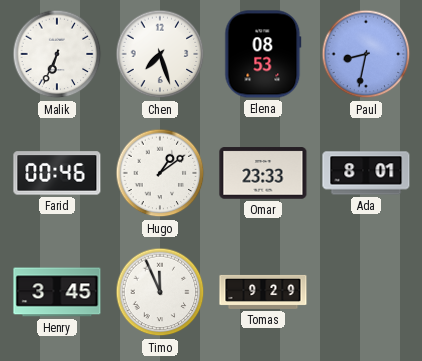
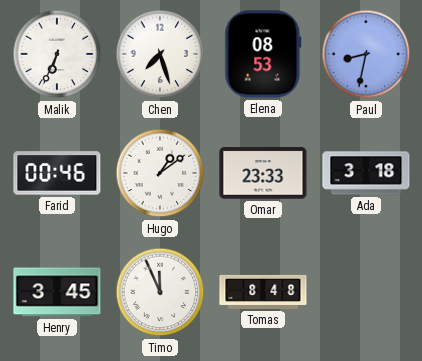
Ada: 8:01 -> 3:18 (366, 173)
Tomas: 9:29 -> 8:48 (263, 292)
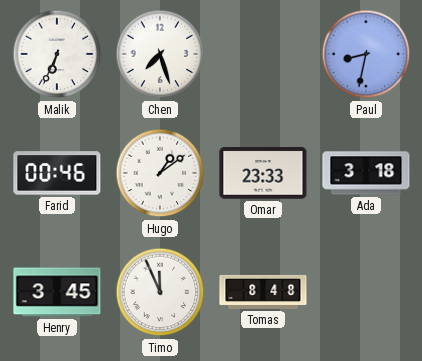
Elena: 08:53 -> none (263, 54)
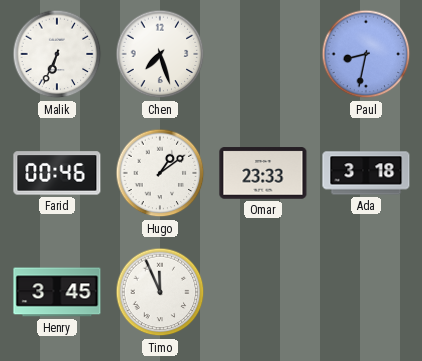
Tomas: 8:48 -> none (263, 292)
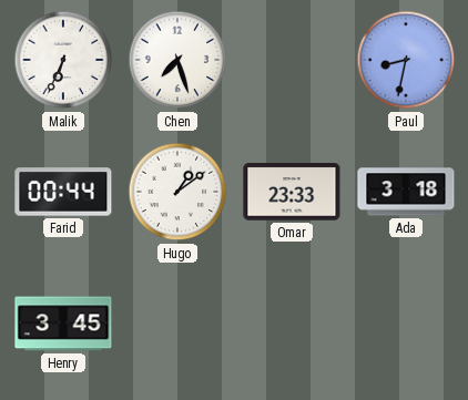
Farid: 00:46 -> 00:44 (63, 192)
Timo: 11:56 -> none (160, 292)
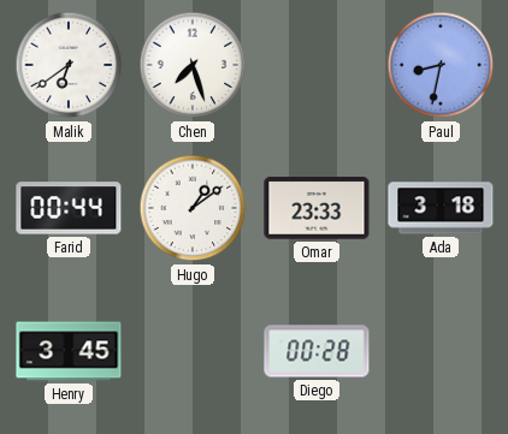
Malik: 6:34 -> 6:39 (69, 65)
Diego: none -> 00:28 (317, 351)
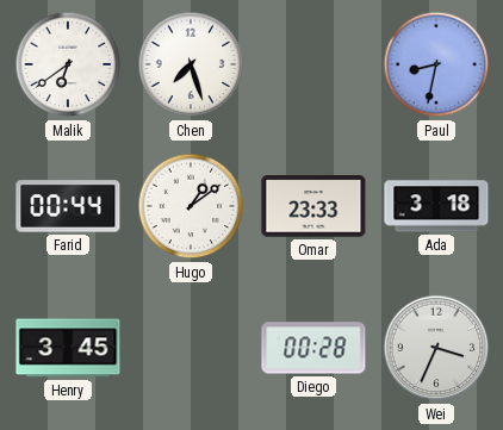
Wei: none -> 3:34 (436, 348)
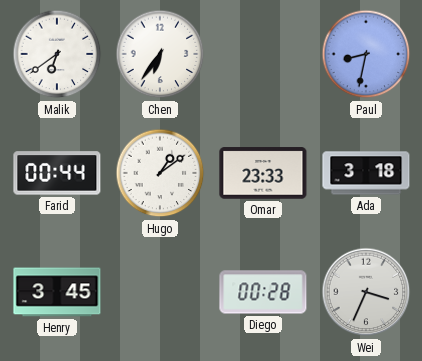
Chen: 7:27 -> 6:36 (160, 54)
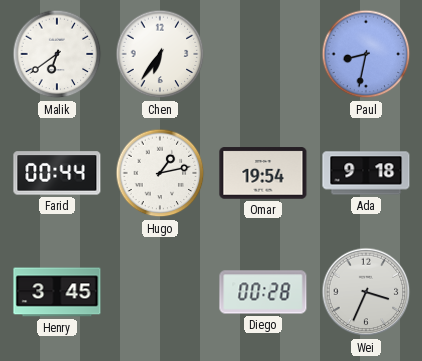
Hugo: 1:09 -> 1:13 (160, 173)
Omar: 23:33 -> 19:54 (263, 173)
Ada: 3:18 -> 9:18 (366, 173)
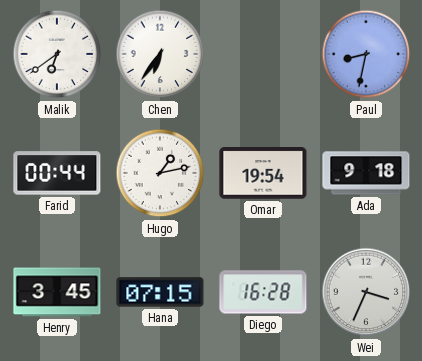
Hana: none -> 07:15 (160, 292)
Diego: 00:28 -> 16:28 (263, 292)
